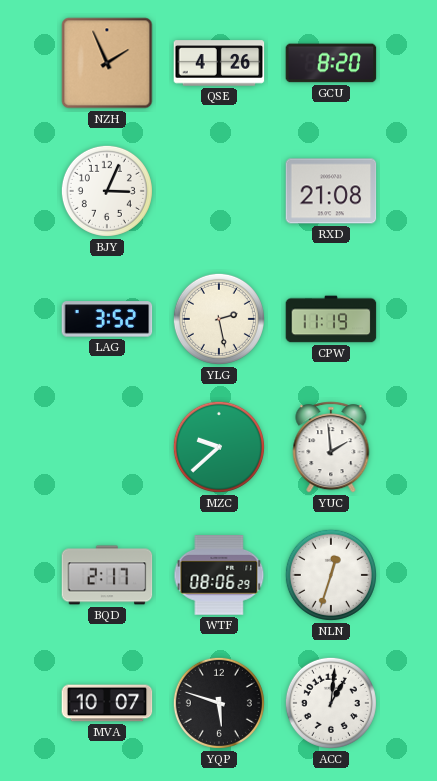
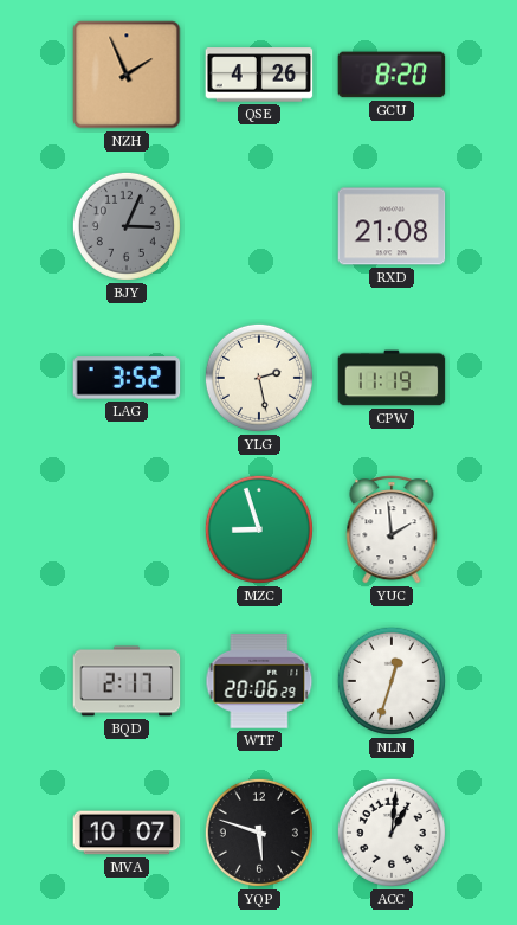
BJY dial: white -> grey (127, 226)
MZC: 9:38 -> 8:57 (259, 529)
WTF: 08:06 -> 20:06 (259, 681)
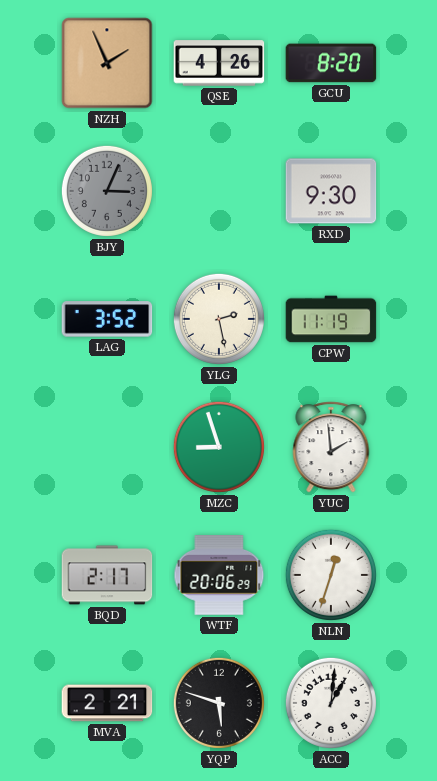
RXD: 21:08 -> 9:30 (331, 191)
MVA: 10:07 -> 2:21 (107, 703)
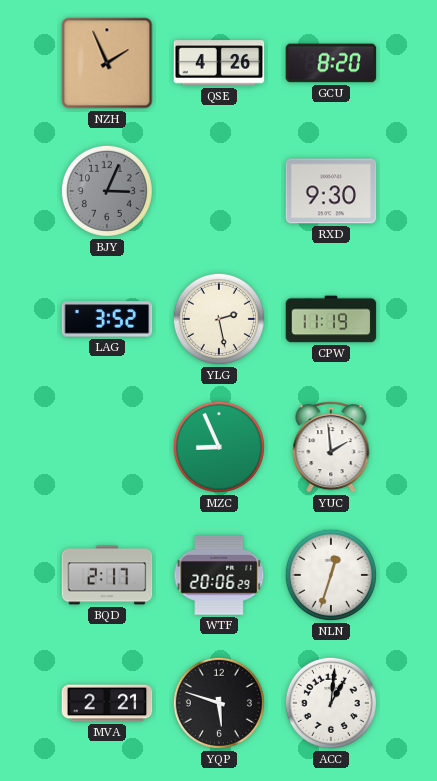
MZC: 8:57 -> 8:56 (219, 447)
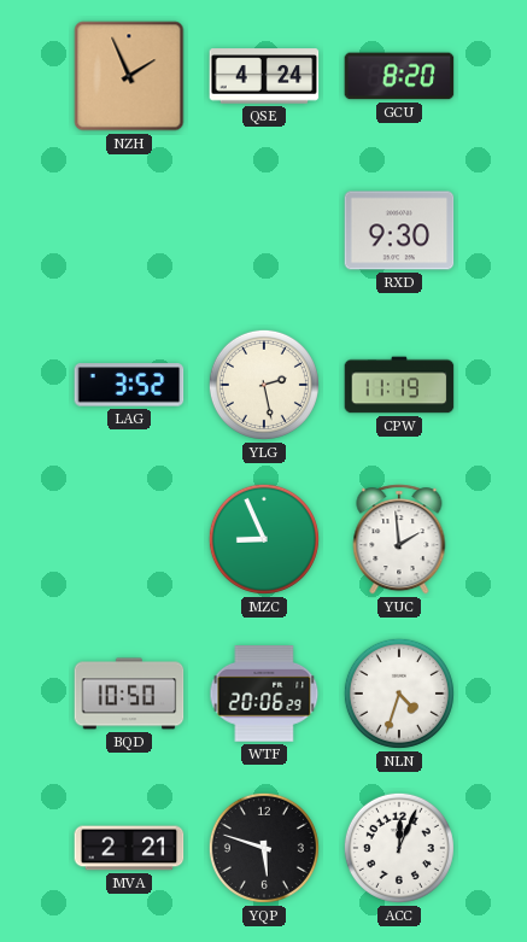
QSE: 4:26 -> 4:24 (264, 76)
BJY: 3:04 -> none (107, 191)
BQD: 2:17 -> 10:50 (129, 694)
NLN: 12:33 -> 4:33 (399, 694)
ACC: 1:01 -> 12:04 (399, 848)
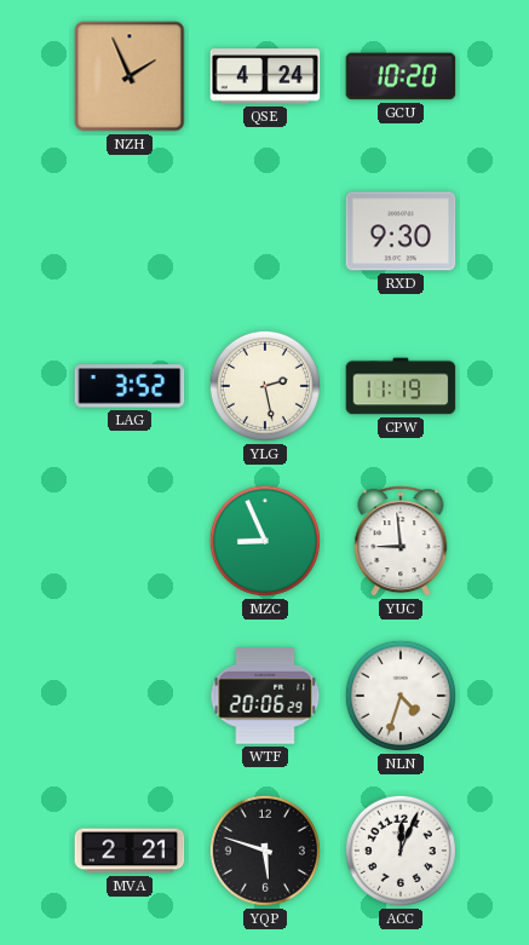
GCU: 8:20 -> 10:20 (401, 76)
YUC: 1:59 -> 8:59 (401, 541)
BQD: 10:50 -> none (129, 694)
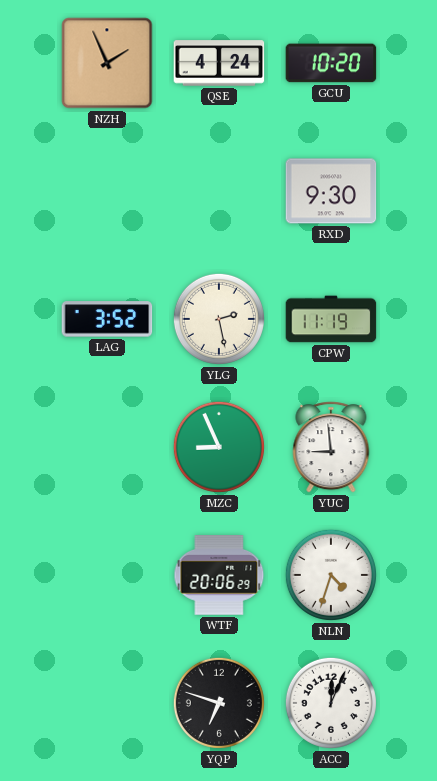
MVA: 2:21 -> none (130, 851)
YQP: 5:48 -> 6:48 (219, 703)
